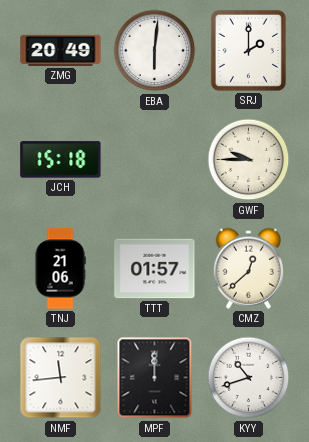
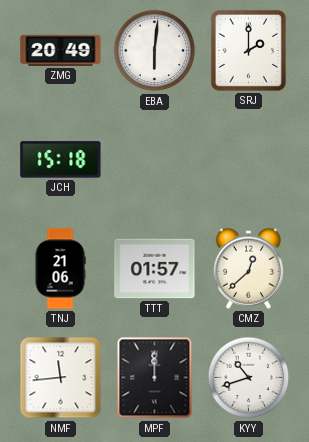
GWF: 9:45 -> none (249, 160)
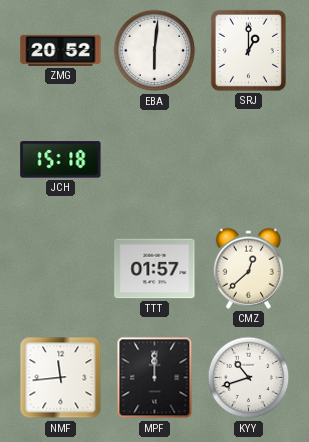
ZMG: 20:49 -> 20:52 (61, 50)
SRJ: 2:00 -> 1:00 (248, 50)
TNJ: 21:06 -> none (60, 269)
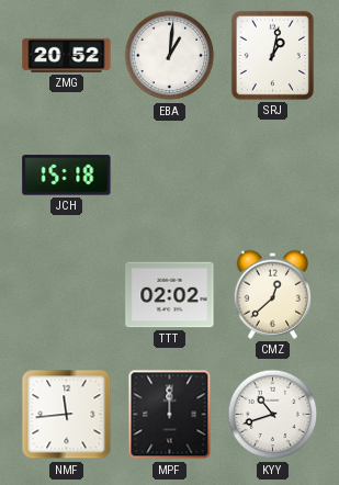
EBA: 6:01 -> 1:01 (170, 56)
SRJ: 1:00 -> 1:02 (272, 55)
TTT: 01:57 -> 02:02 (170, 295)
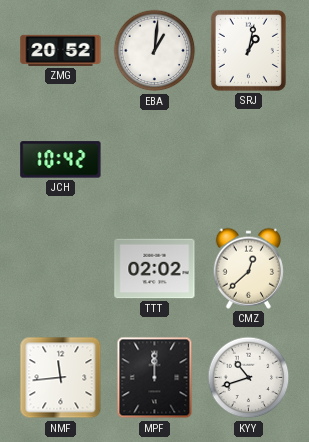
JCH: 15:18 -> 10:42 (61, 160)
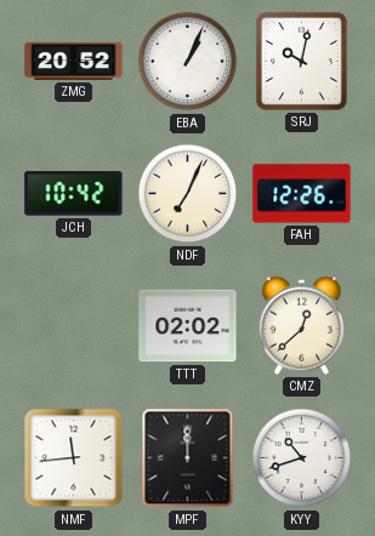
EBA: 1:01 -> 1:04 (188, 62)
SRJ: 1:02 -> 10:02 (301, 61)
NDF: none -> 7:04 (188, 194)
FAH: none -> 12:26 (302, 194)
